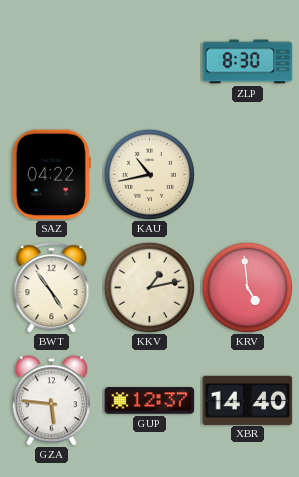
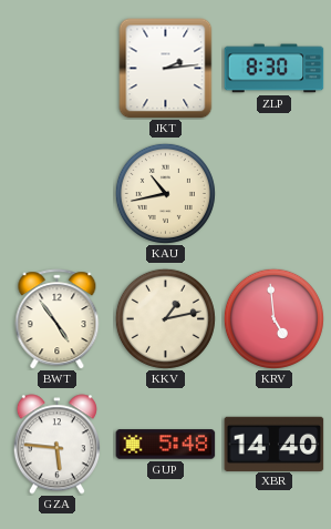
JKT: none -> 2:14 (166, 69)
SAZ: 04:22 -> none (51, 175)
GUP: 12:37 -> 5:48 (166, 445)
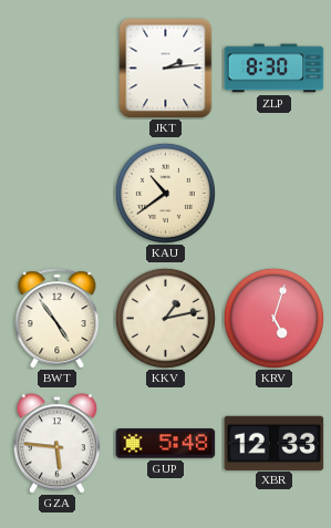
KAU: 10:43 -> 10:39 (165, 193)
KRV: 4:59 -> 5:03 (273, 318)
XBR: 14:40 -> 12:33 (275, 443)
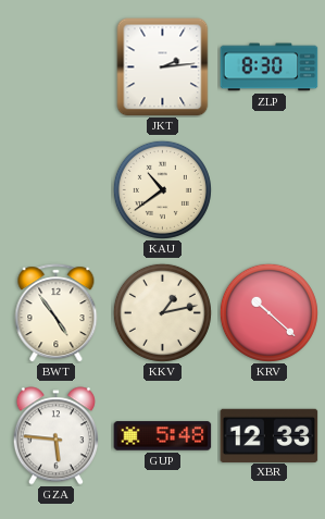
KRV: 5:03 -> 10:22 (268, 312)
